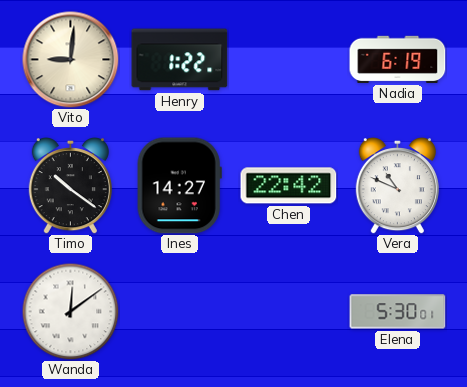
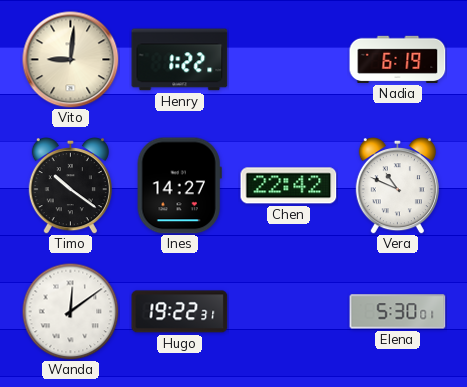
Hugo: none -> 19:22 (180, 312)
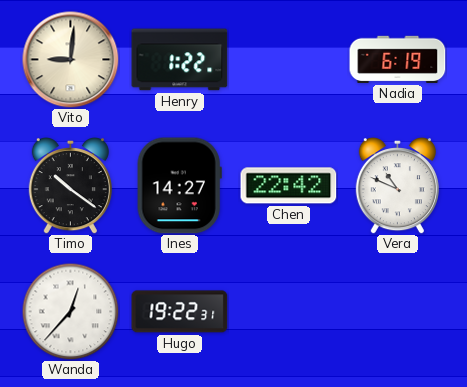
Wanda: 12:09 -> 12:37 (70, 311)
Elena: 5:30 -> none (398, 312)
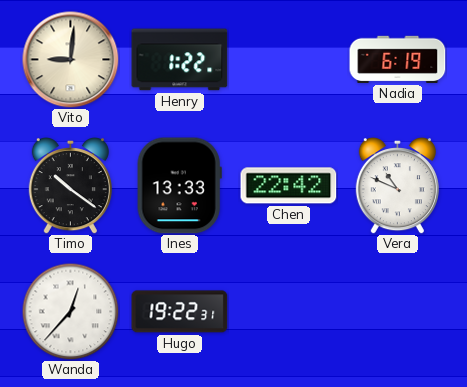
Ines: 14:27 -> 13:33 (179, 186)
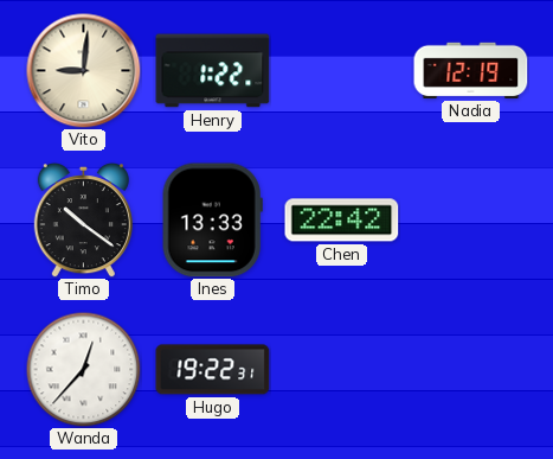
Nadia: 6:19 -> 12:19 (471, 70)
Vera: 10:49 -> none (397, 186)
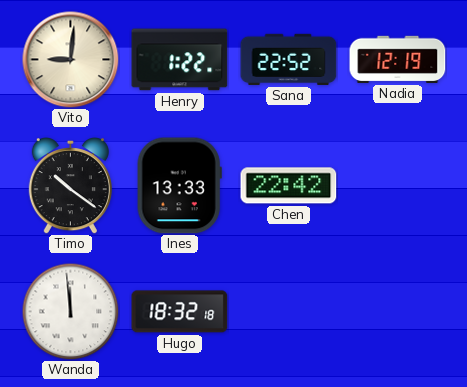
Sana: none -> 22:52 (289, 59)
Wanda: 12:37 -> 11:59 (70, 311)
Hugo: 19:22 -> 18:32 (180, 312)
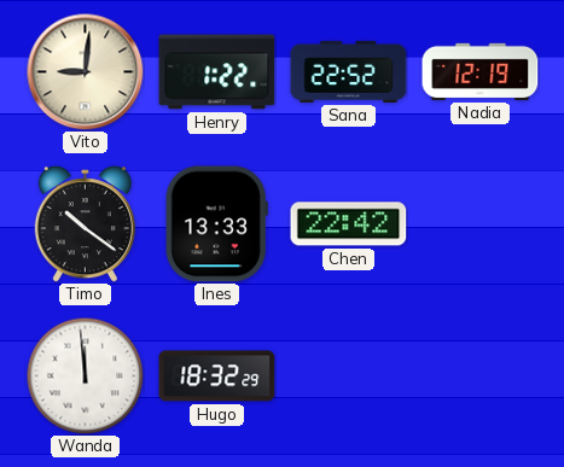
Hugo: 18:32:18 -> 18:32:29 (217, 376)
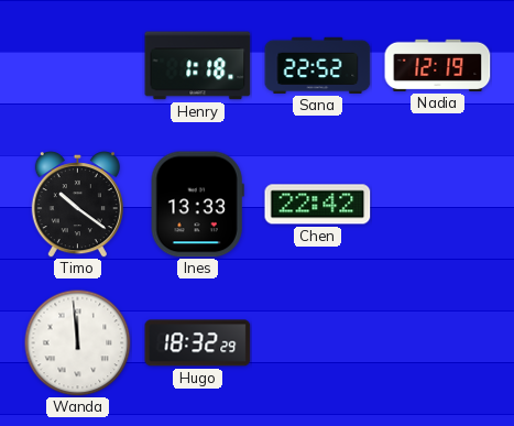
Vito: 9:01 -> none (86, 72)
Henry: 1:22 -> 1:18 (198, 66)
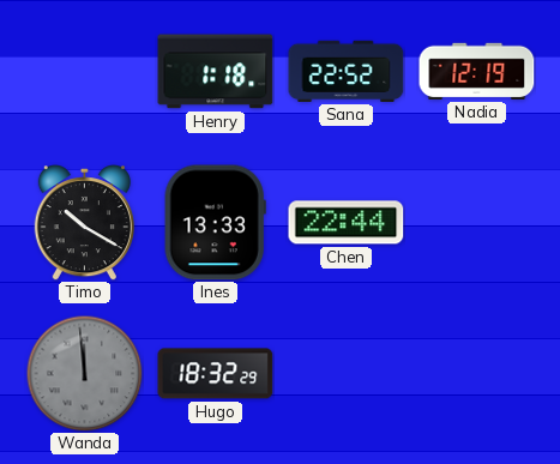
Timo: 10:21 -> 10:20 (84, 223)
Chen: 22:42 -> 22:44 (347, 223)
Wanda dial: white -> grey (84, 373)
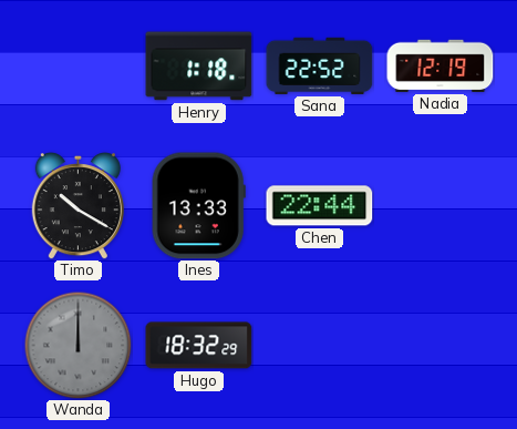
Wanda: 11:59 -> 12:00 (77, 345)
